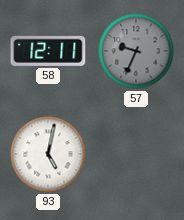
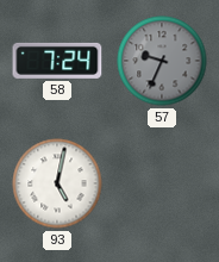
58: 12:11 -> 7:24 (57, 61)
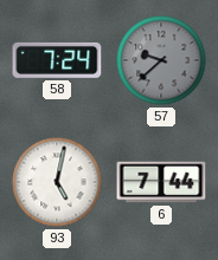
57: 9:34 -> 9:38 (161, 60)
6: none -> 7:44 (161, 182)
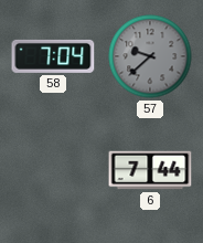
58: 7:24 -> 7:04 (53, 56)
93: 5:02 -> none (57, 182)
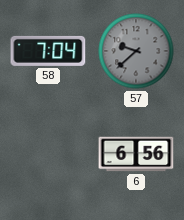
6: 7:44 -> 6:56 (136, 154)
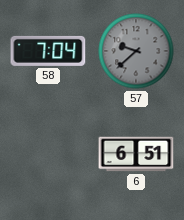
6: 6:56 -> 6:51 (136, 154)
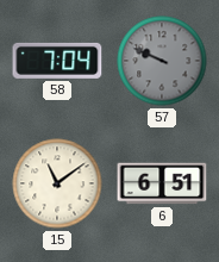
57: 9:38 -> 9:49 (162, 61)
15: none -> 11:09 (57, 183)
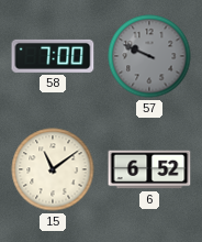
58: 7:04 -> 7:00 (53, 56)
6: 6:51 -> 6:52 (149, 169)
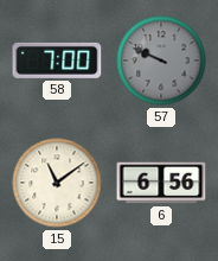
6: 6:52 -> 6:56 (161, 183)
